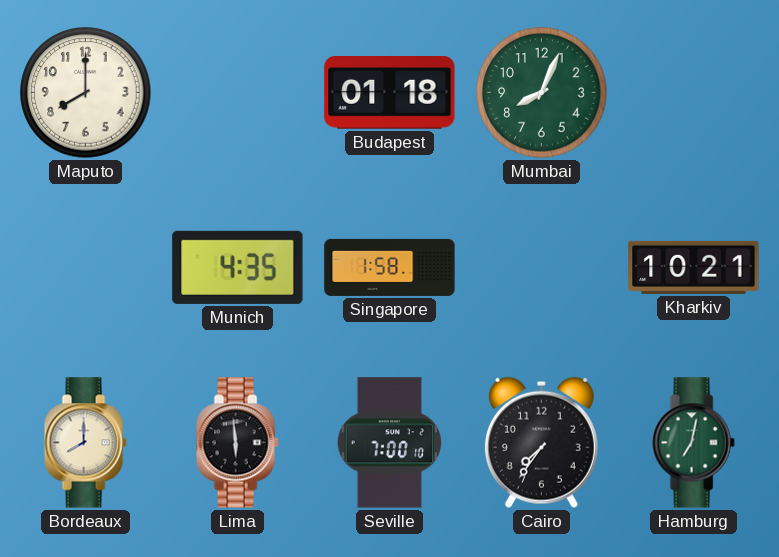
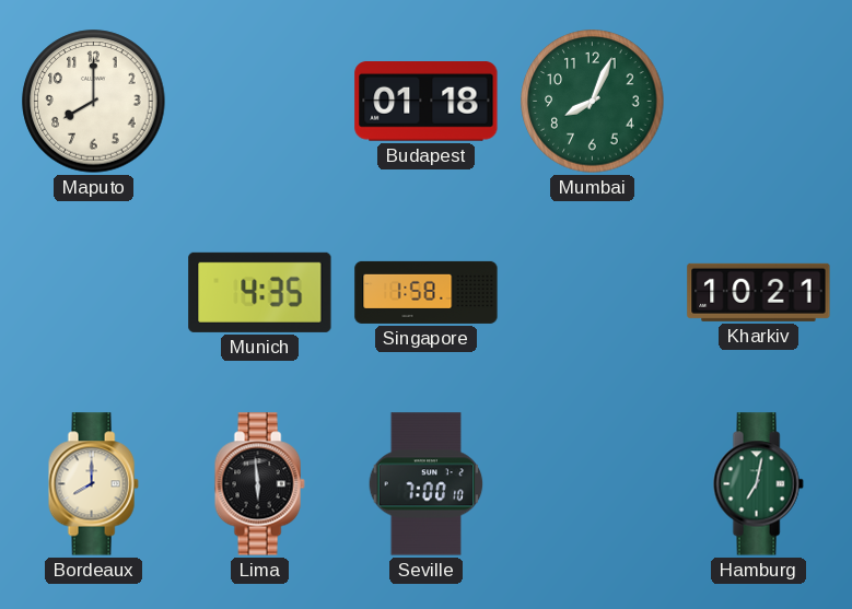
Cairo: 7:36 -> none (541, 442)
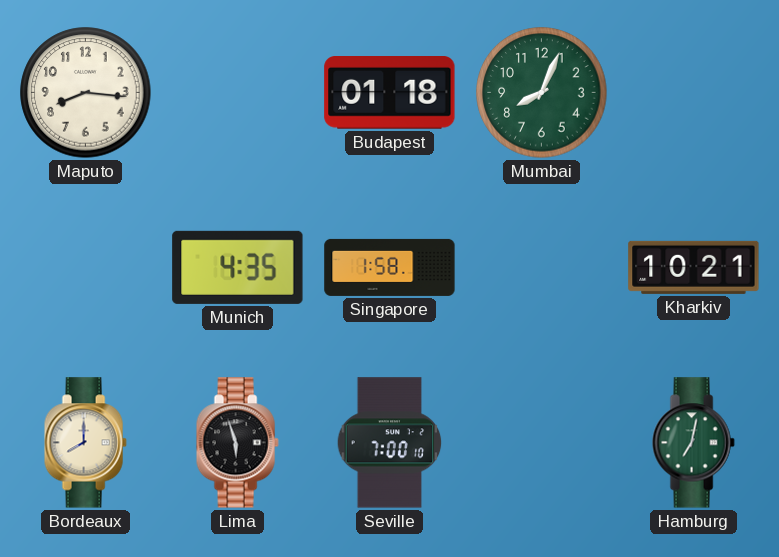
Maputo: 8:00 -> 8:16 (86, 93)
Lima: 5:59 -> 5:57 (237, 443)
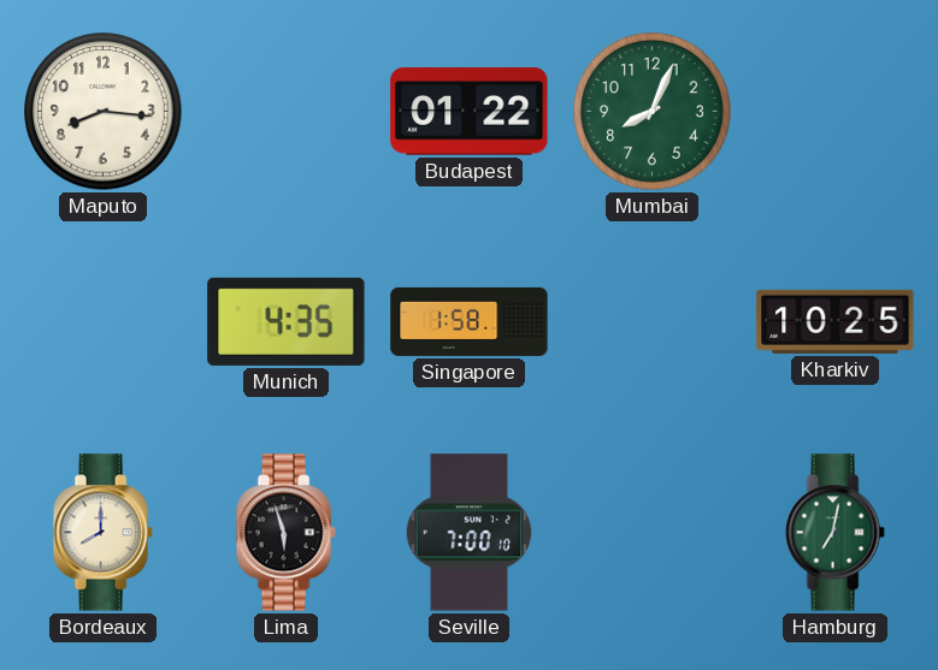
Budapest: 01:18 -> 01:22 (470, 112)
Kharkiv: 10:21 -> 10:25 (836, 321)
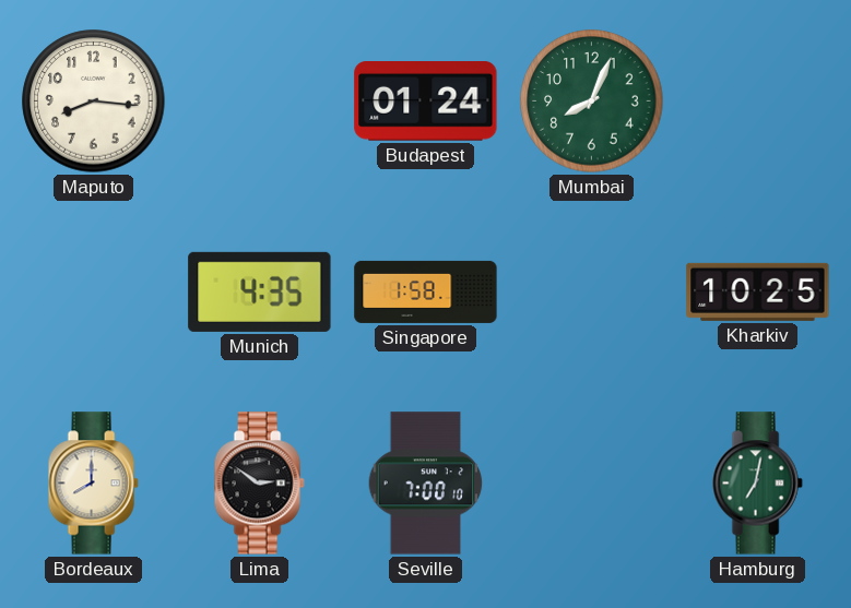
Budapest: 01:22 -> 01:24 (426, 102)
Lima: 5:57 -> 2:51 (259, 484)
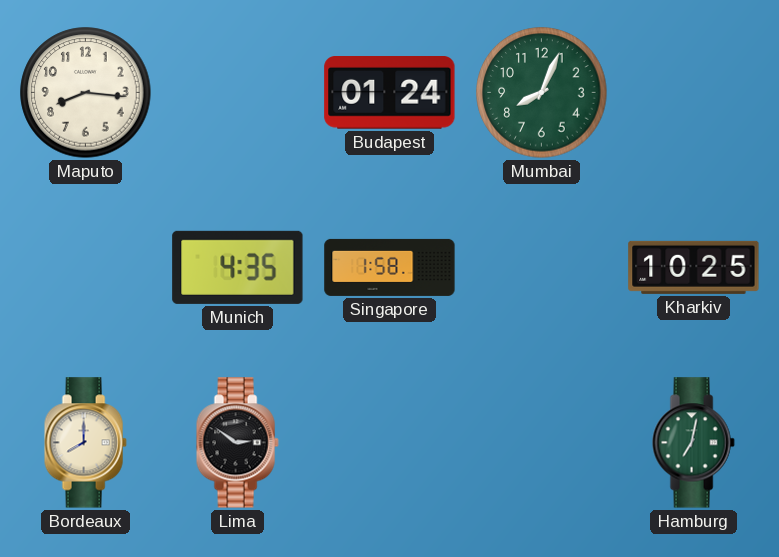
Seville: 7:00 -> none (426, 484)
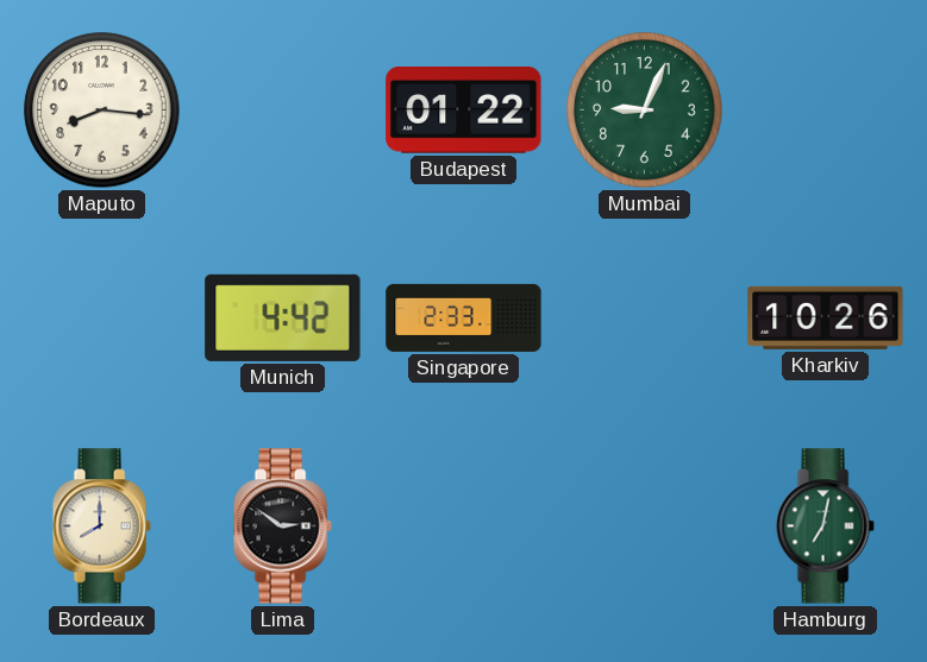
Budapest: 01:24 -> 01:22 (464, 111)
Mumbai: 8:04 -> 9:04 (645, 111)
Munich: 4:35 -> 4:42 (283, 317)
Singapore: 1:58 -> 2:33 (464, 317)
Kharkiv: 10:25 -> 10:26 (826, 317)
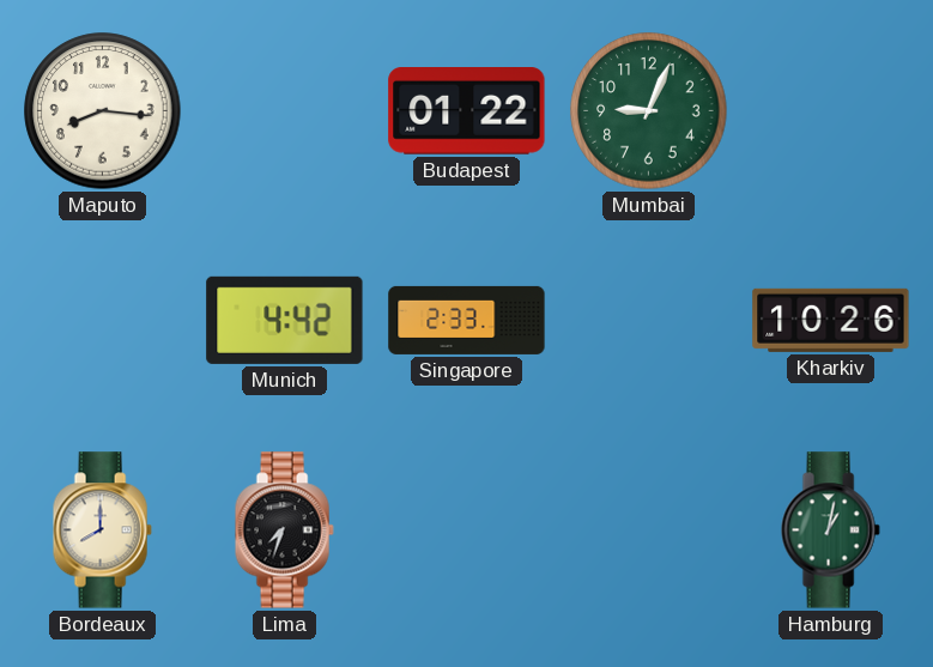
Lima: 2:51 -> 7:33 (284, 530)
Hamburg: 7:02 -> 1:02 (830, 530)
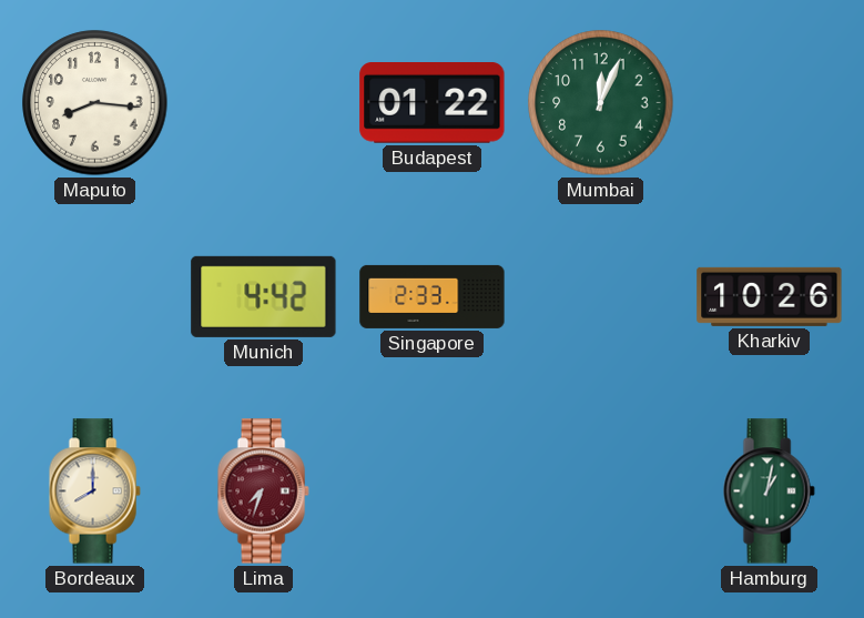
Mumbai: 9:04 -> 12:04 (601, 103)
Lima dial: black -> burgundy (263, 492)
